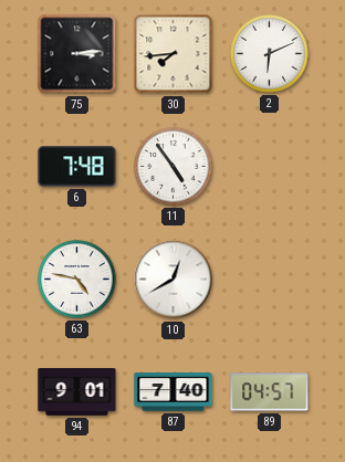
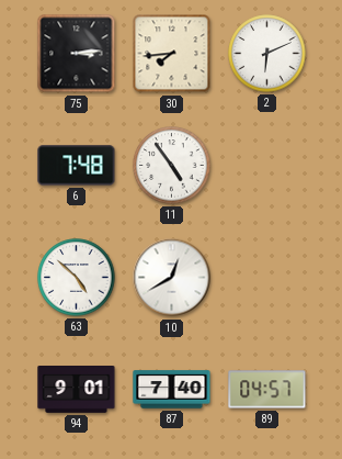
63: 4:47 -> 4:52 (77, 278)
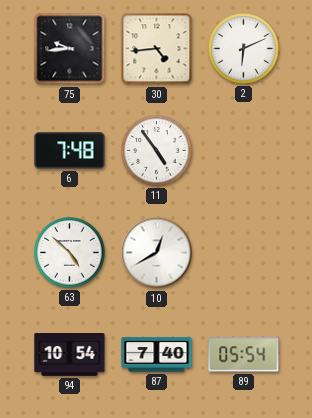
75: 3:14 -> 9:44 (70, 49)
30: 7:44 -> 4:44 (157, 49)
94: 9:01 -> 10:54 (70, 355)
89: 04:57 -> 05:54 (244, 355)
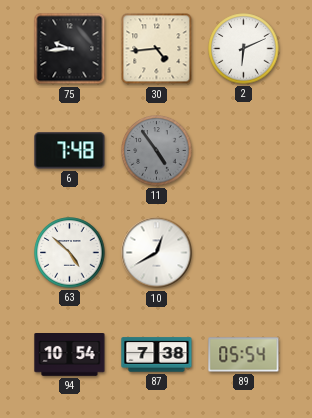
11 dial: white -> grey (157, 151)
87: 7:40 -> 7:38 (157, 355)
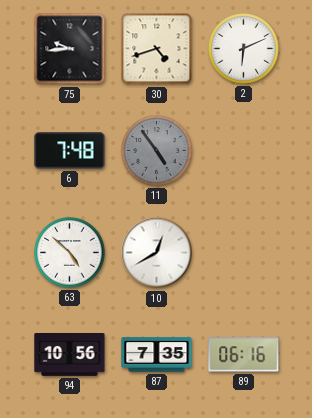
30: 4:44 -> 4:42 (157, 49)
94: 10:54 -> 10:56 (70, 355)
87: 7:38 -> 7:35 (157, 355)
89: 05:54 -> 06:16 (244, 355)
